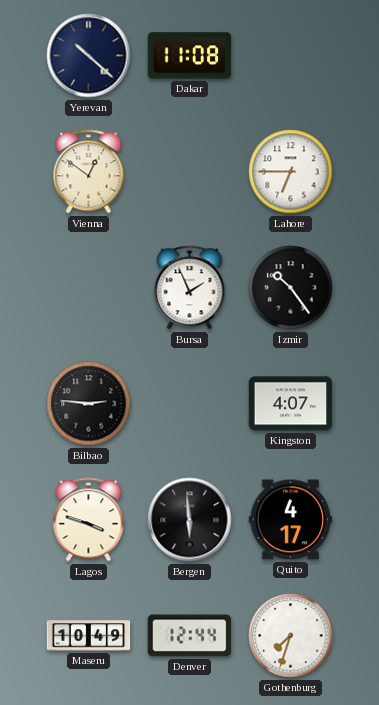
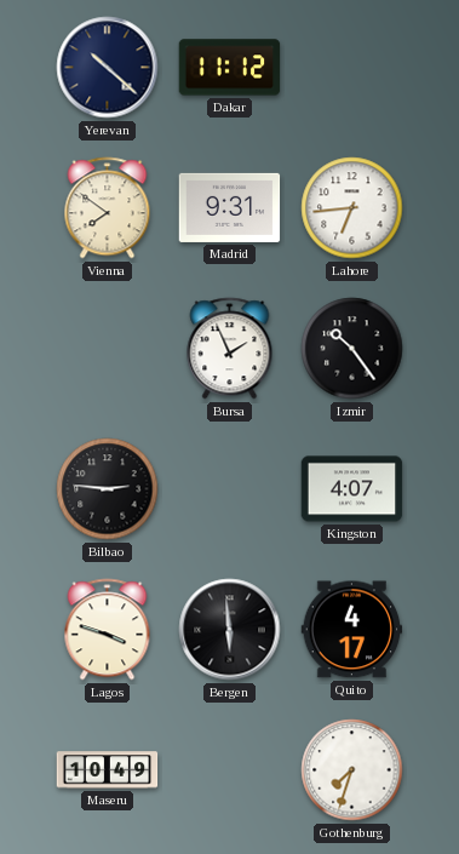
Dakar: 11:08 -> 11:12 (230, 68)
Vienna: 12:51 -> 7:51 (108, 208)
Madrid: none -> 9:31 (230, 207)
Lahore: 6:45 -> 6:44 (352, 208)
Denver: 12:44 -> none (190, 636)
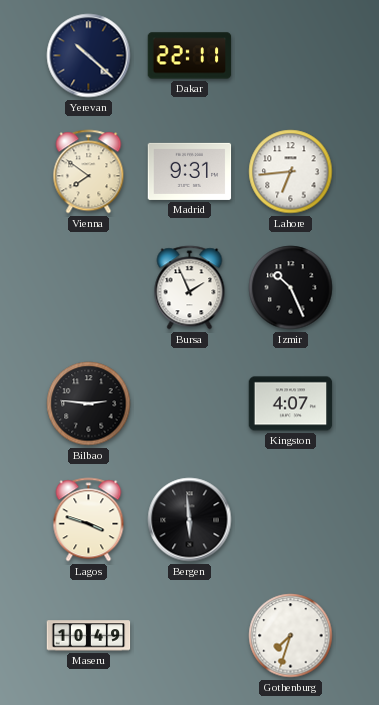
Dakar: 11:12 -> 22:11 (190, 56)
Izmir: 10:24 -> 10:26 (291, 288)
Quito: 4:17 -> none (352, 630)
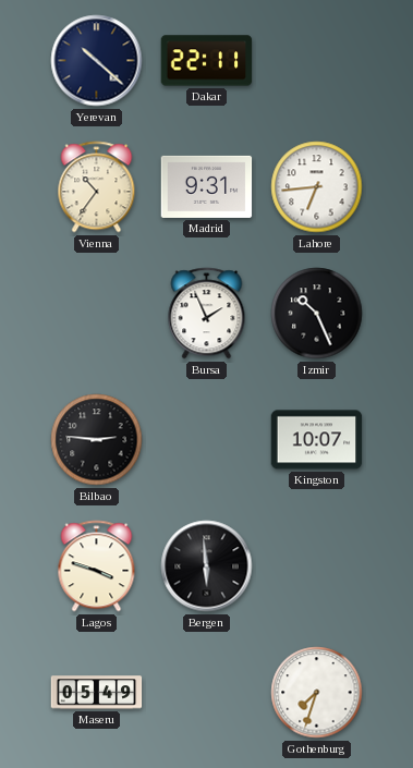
Vienna: 7:51 -> 10:36 (97, 187)
Kingston: 4:07 -> 10:07 (317, 440)
Maseru: 10:49 -> 05:49 (97, 693)
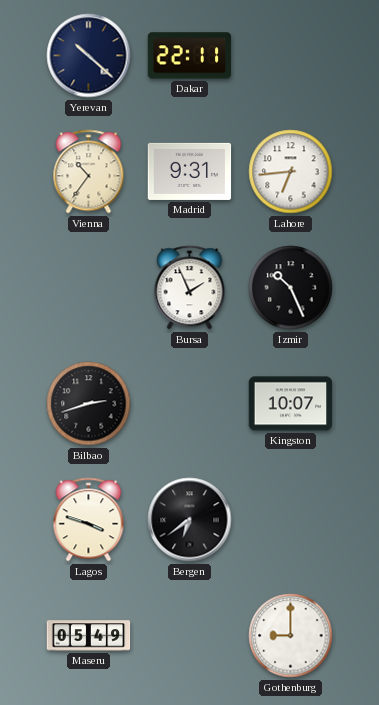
Bilbao: 2:46 -> 2:42 (89, 404)
Bergen: 5:59 -> 6:39 (190, 520)
Gothenburg: 7:33 -> 9:00 (291, 636)
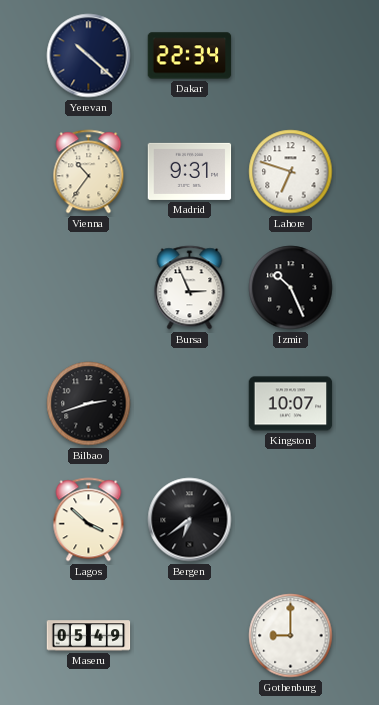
Dakar: 22:11 -> 22:34 (190, 56)
Lahore: 6:44 -> 6:48 (291, 172)
Bursa: 1:56 -> 2:56 (190, 288)
Lagos: 3:48 -> 3:52 (89, 520)
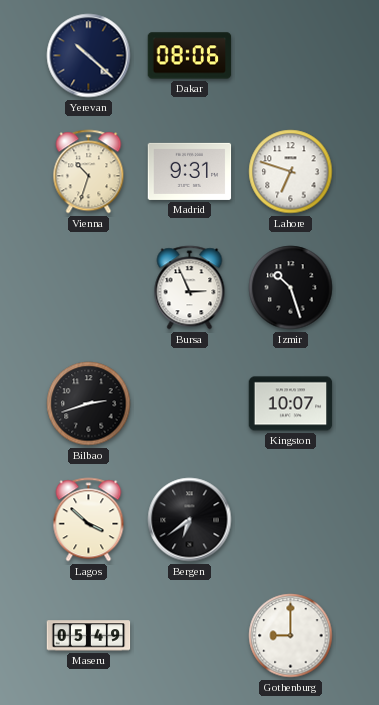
Dakar: 22:34 -> 08:06 (190, 56)
Vienna: 10:36 -> 10:33 (89, 172)
Izmir: 10:26 -> 10:27 (291, 288)
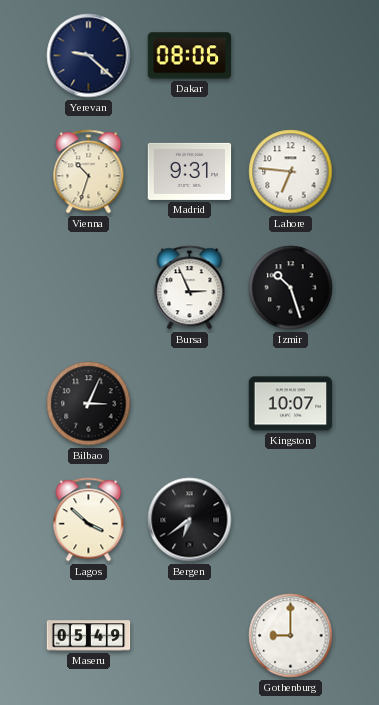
Yerevan: 10:22 -> 9:22 (89, 56)
Lahore: 6:48 -> 6:46 (291, 172)
Bilbao: 2:42 -> 3:04 (89, 404)
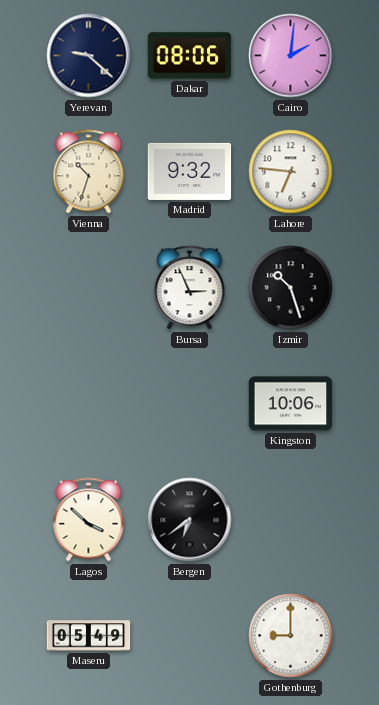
Cairo: none -> 2:01 (291, 56)
Madrid: 9:31 -> 9:32 (190, 171)
Bilbao: 3:04 -> none (89, 404)
Kingston: 10:07 -> 10:06 (291, 404)
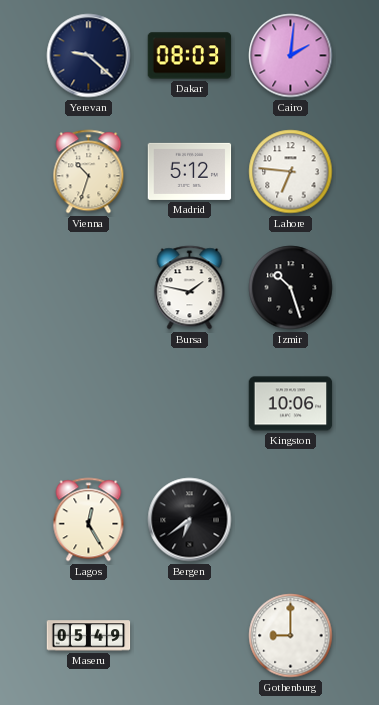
Dakar: 08:06 -> 08:03 (190, 56)
Madrid: 9:32 -> 5:12 (190, 171)
Bursa: 2:56 -> 1:47 (190, 288)
Lagos: 3:52 -> 12:25 (89, 520)
